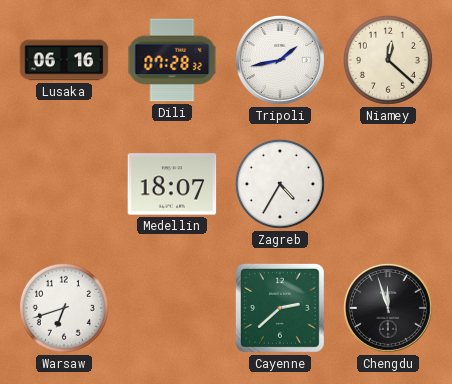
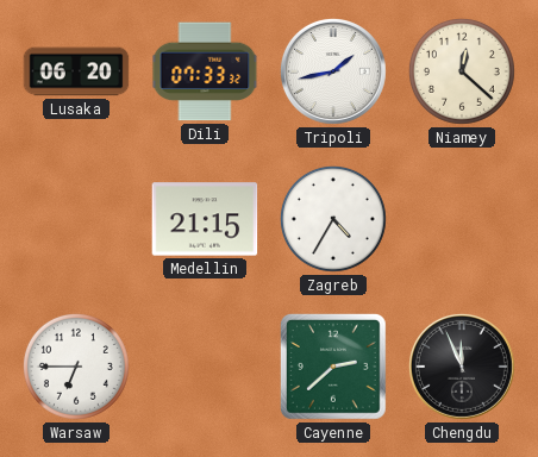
Lusaka: 06:16 -> 06:20 (76, 71)
Dili: 07:28 -> 07:33 (205, 71)
Medellin: 18:07 -> 21:15 (205, 219)
Warsaw: 6:42 -> 6:45 (76, 367)
Chengdu: 11:57 -> 11:56 (462, 367)
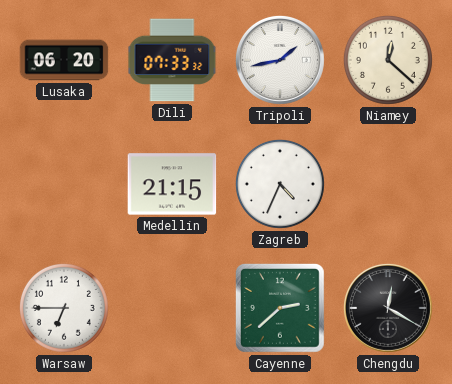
Zagreb: 4:35 -> 4:34 (280, 184)
Chengdu: 11:56 -> 12:20 (388, 308)
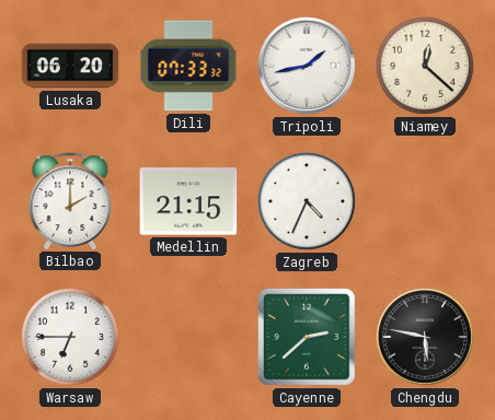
Bilbao: none -> 2:00 (70, 201)
Chengdu: 12:20 -> 5:47 (425, 337)
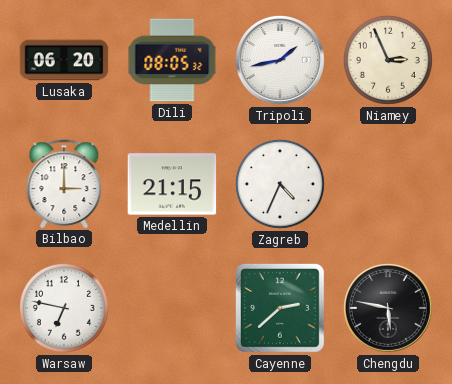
Dili: 07:33 -> 08:05 (172, 60)
Niamey: 12:22 -> 2:56 (388, 60)
Bilbao: 2:00 -> 3:00 (64, 184)
Warsaw: 6:45 -> 6:47 (64, 308)
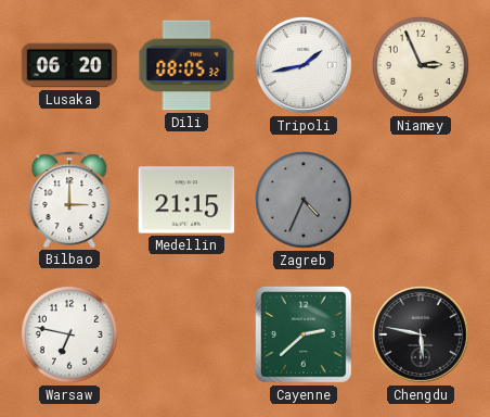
Zagreb dial: white -> grey (304, 200)
